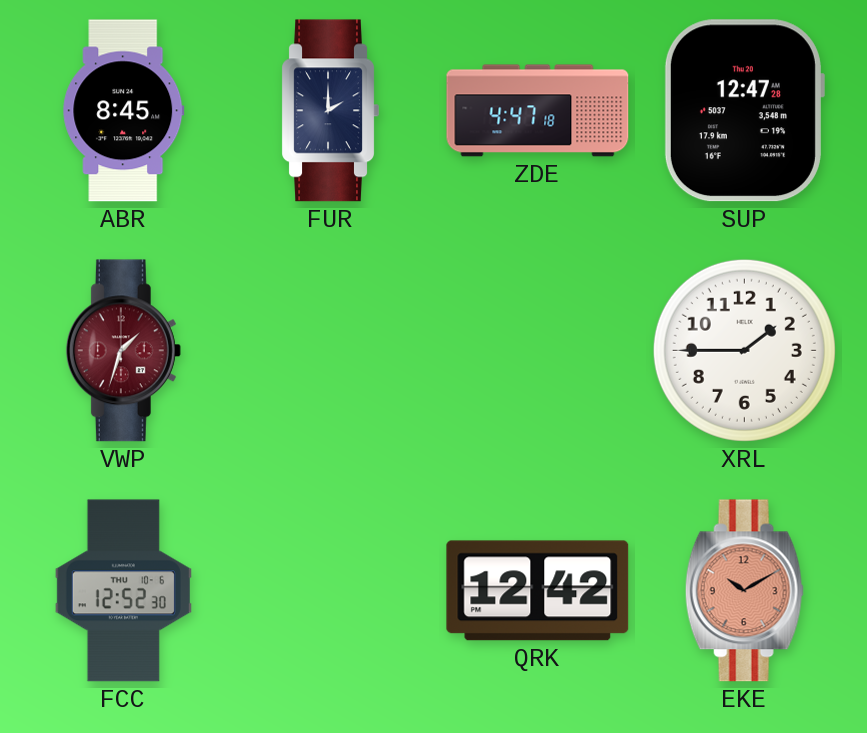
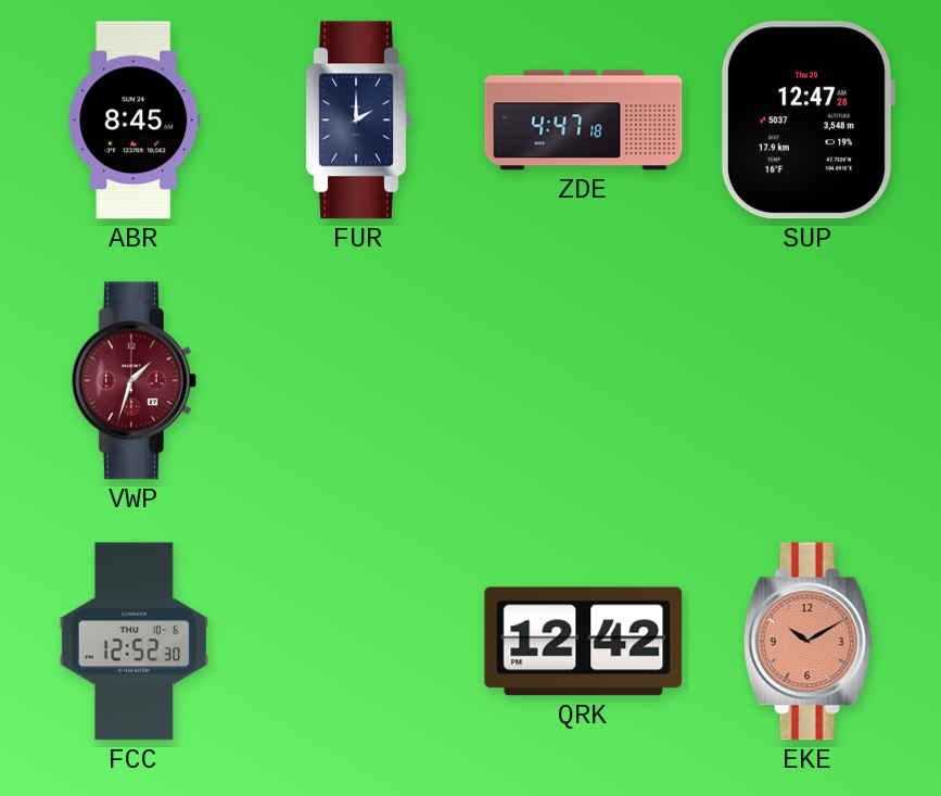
XRL: 1:45 -> none (744, 350)
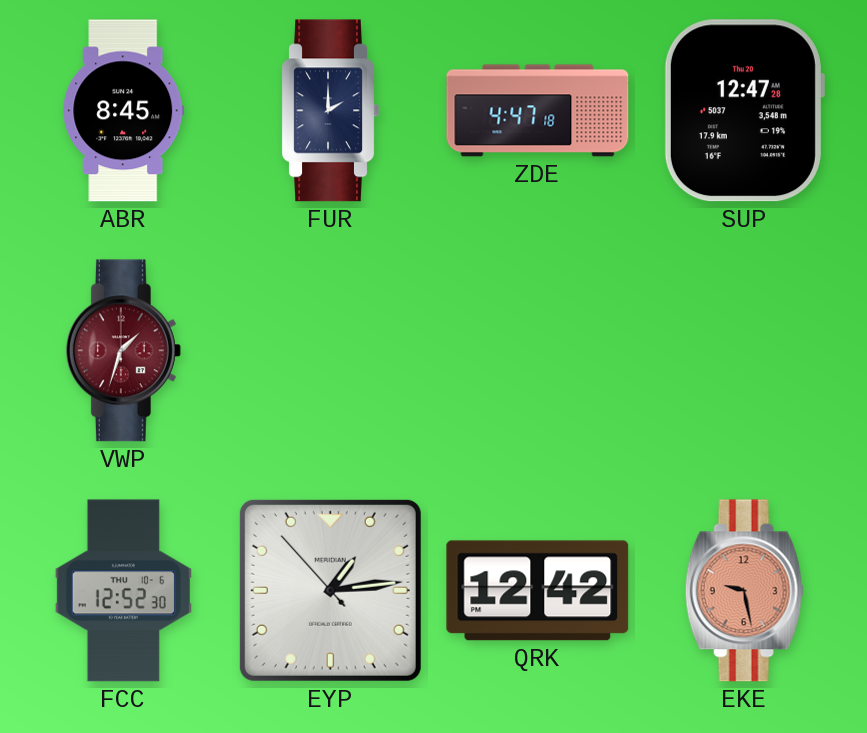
EYP: none -> 1:13 (330, 590)
EKE: 10:10 -> 9:28 (744, 591)
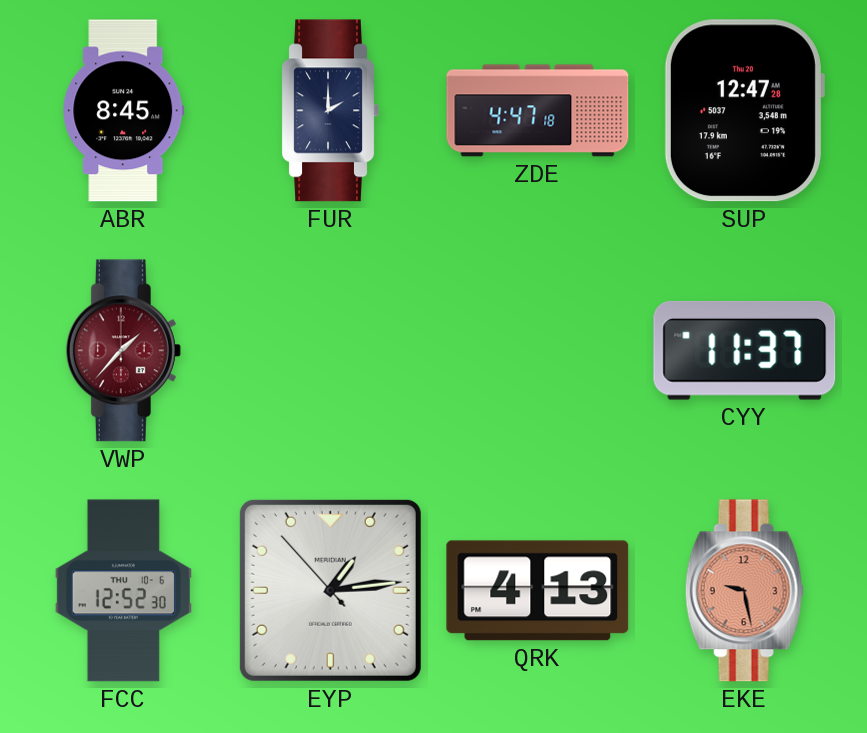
VWP: 1:33 -> 1:37 (123, 351)
CYY: none -> 11:37 (745, 350)
QRK: 12:42 -> 4:13 (538, 591)
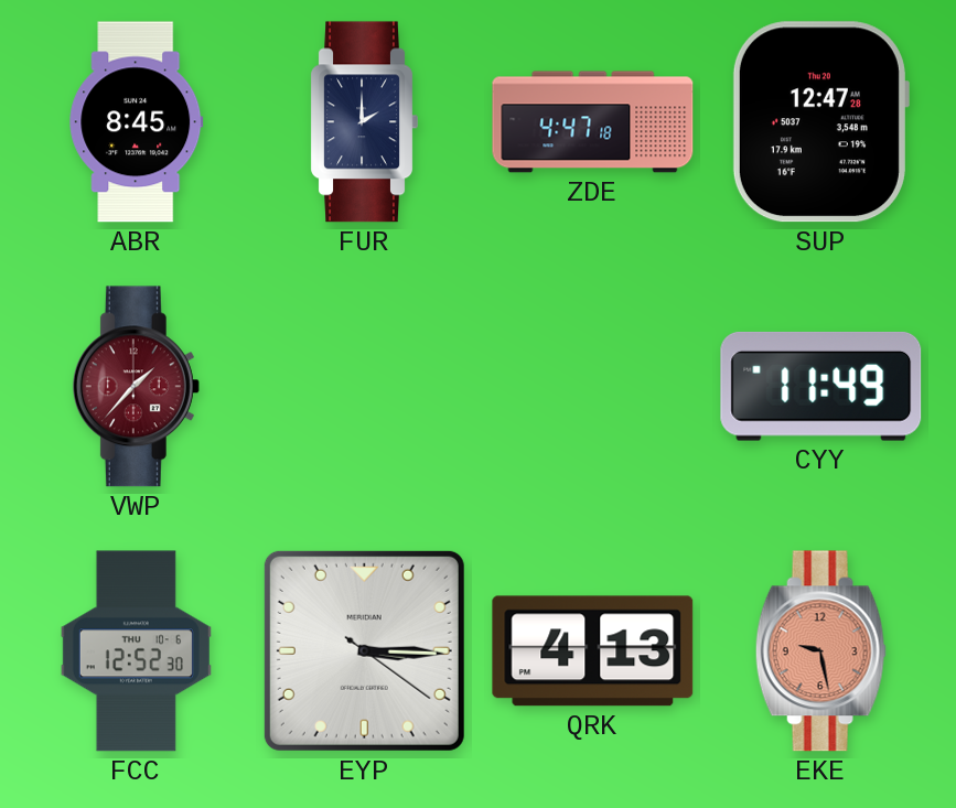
CYY: 11:37 -> 11:49 (821, 386)
EYP: 1:13 -> 3:15 (364, 650)
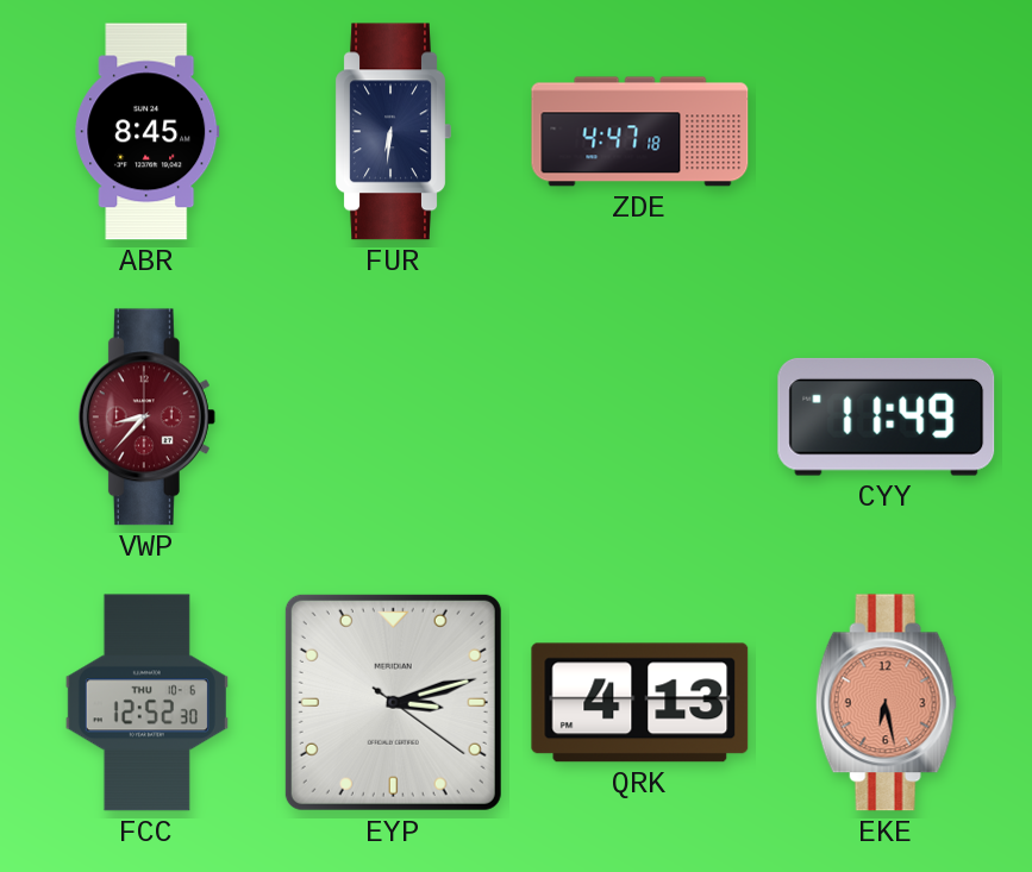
FUR: 2:00 -> 6:31 (393, 132)
SUP: 12:47 -> none (820, 122)
VWP: 1:37 -> 8:37 (146, 418)
EYP: 3:15 -> 3:12 (393, 702)
EKE: 9:28 -> 6:28 (886, 703)
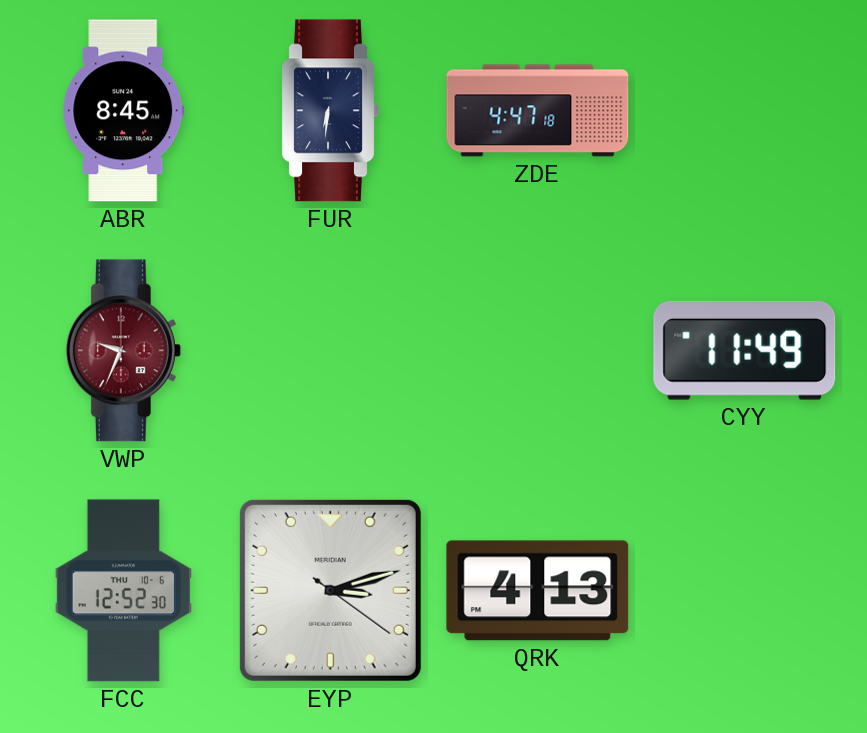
VWP: 8:37 -> 9:34 (123, 351)
EKE: 6:28 -> none (886, 703)
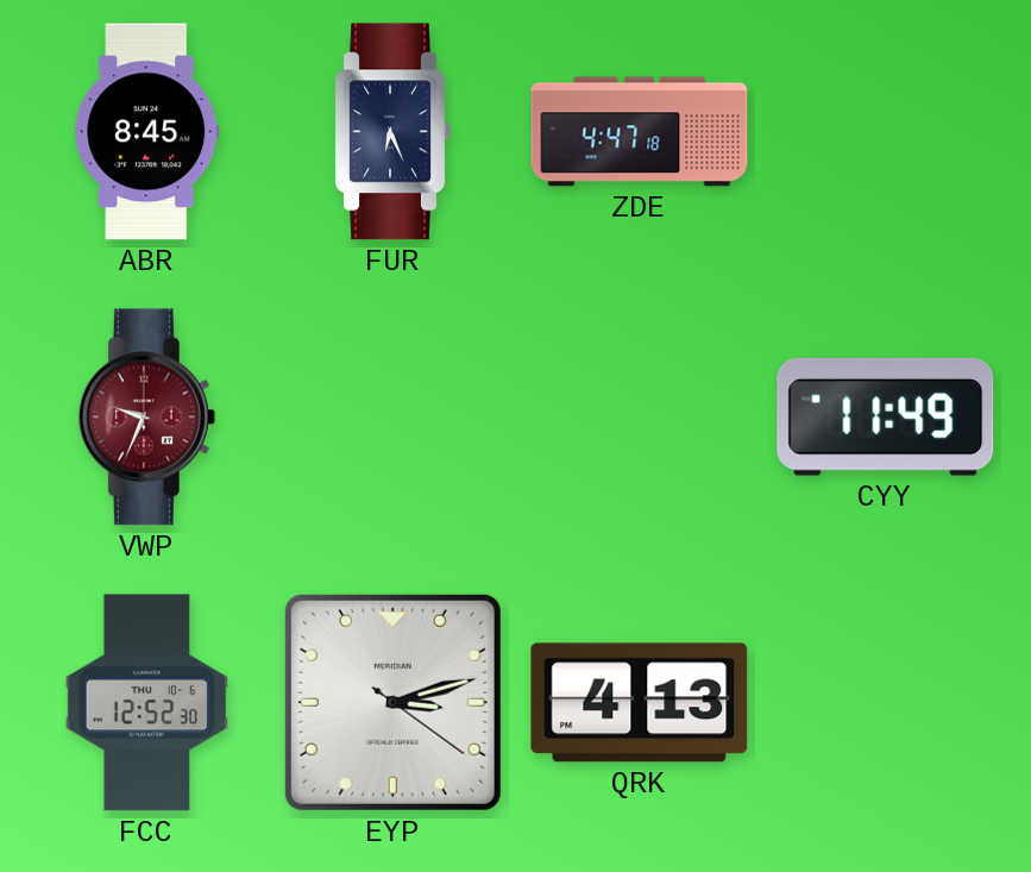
FUR: 6:31 -> 6:26 (392, 132)
